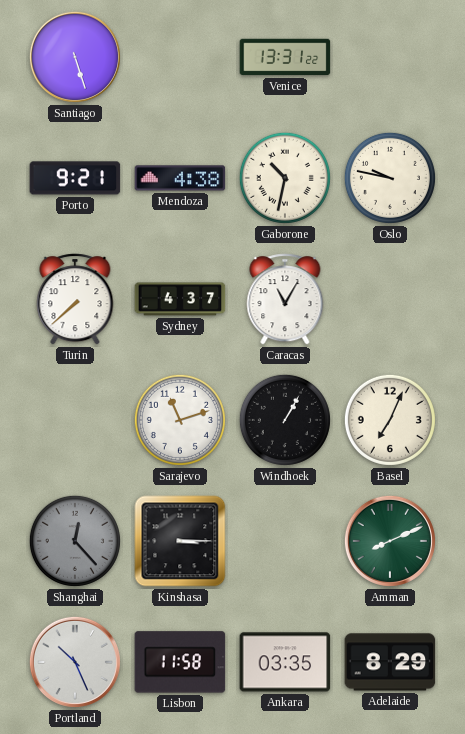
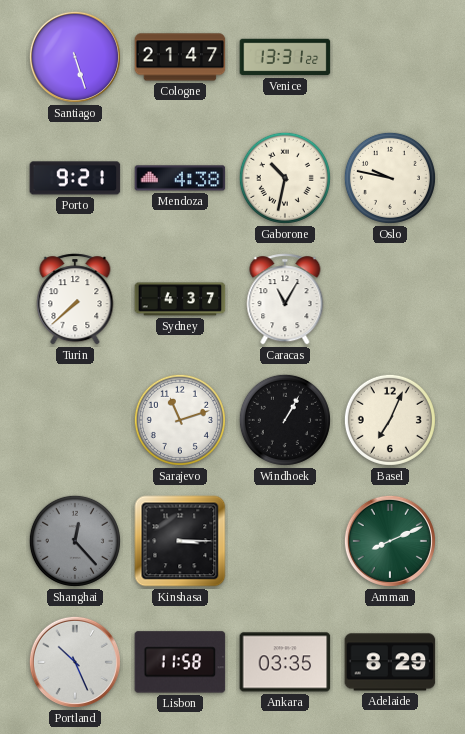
Cologne: none -> 21:47 (180, 57)
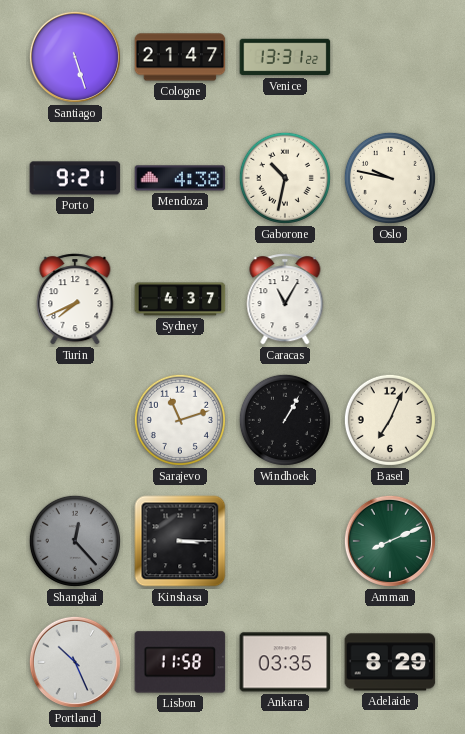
Turin: 7:38 -> 7:41 (75, 299)
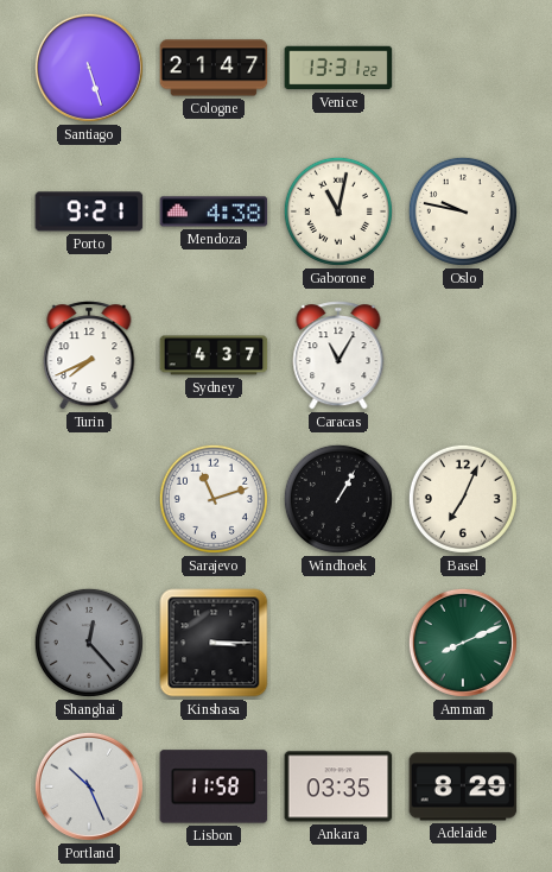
Gaborone: 10:32 -> 11:02 (338, 211)
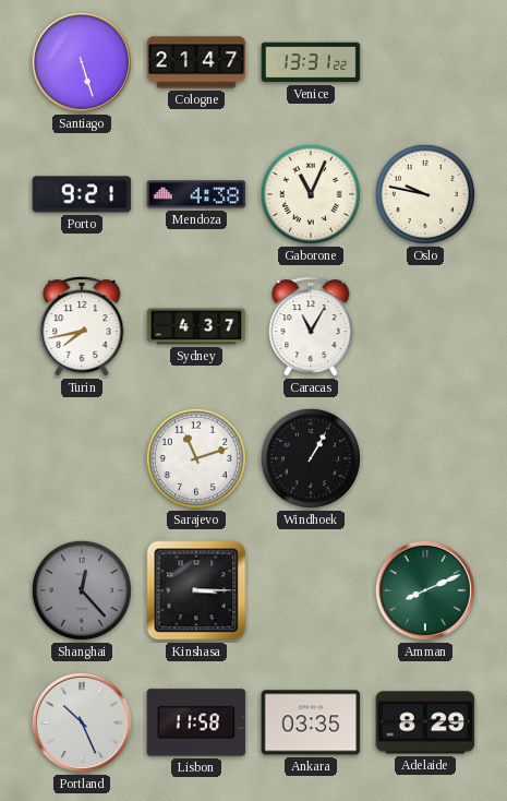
Gaborone: 11:02 -> 11:04 (311, 194)
Turin: 7:41 -> 7:43 (82, 326)
Basel: 7:04 -> none (463, 499)
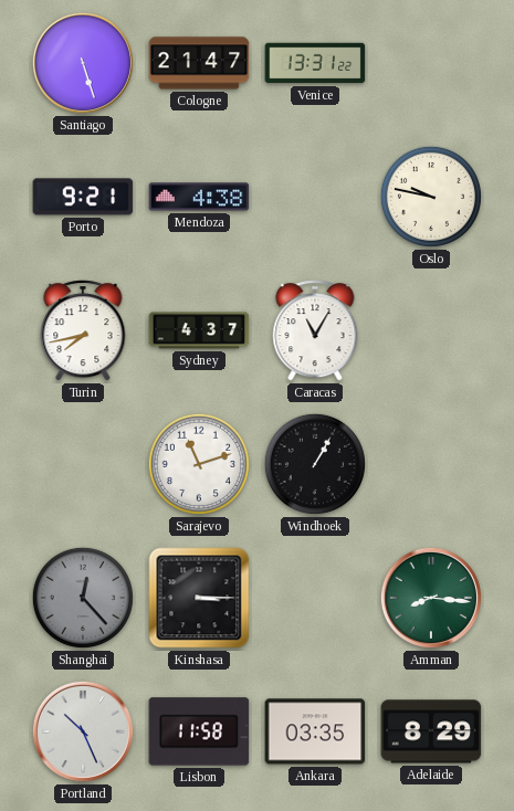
Gaborone: 11:04 -> none (311, 194)
Amman: 8:11 -> 8:16 (431, 598)
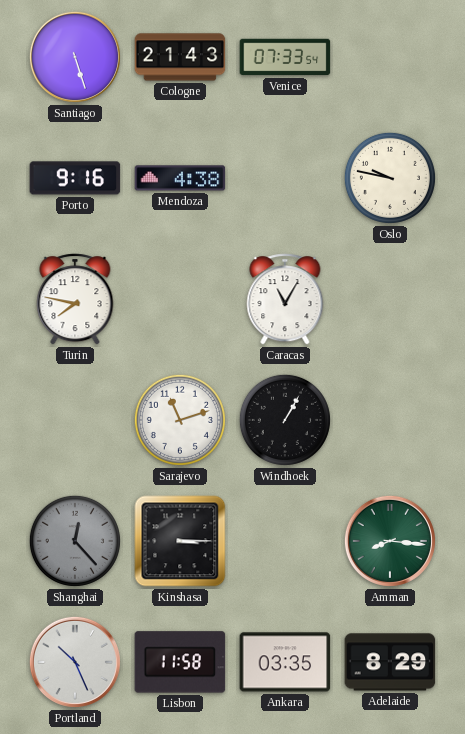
Cologne: 21:47 -> 21:43 (180, 57)
Venice: 13:31 -> 07:33 (285, 57)
Porto: 9:21 -> 9:16 (75, 178)
Turin: 7:43 -> 7:47 (75, 299)
Sydney: 4:37 -> none (199, 330)
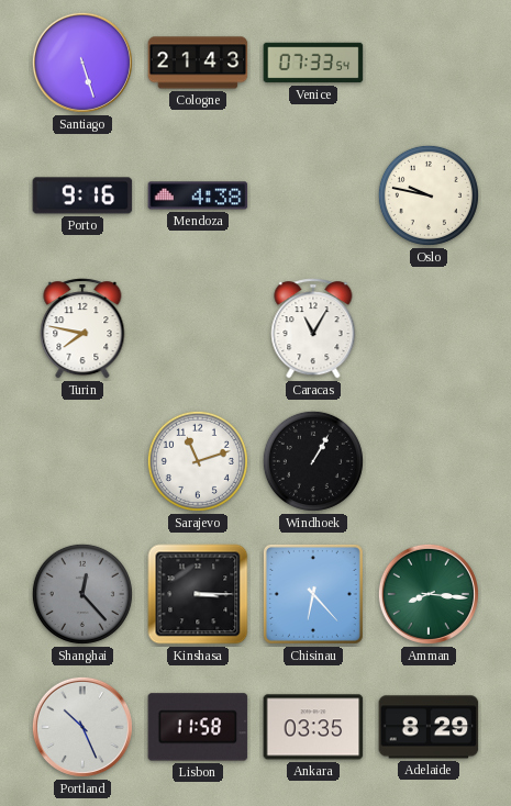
Chisinau: none -> 6:23 (313, 594)
